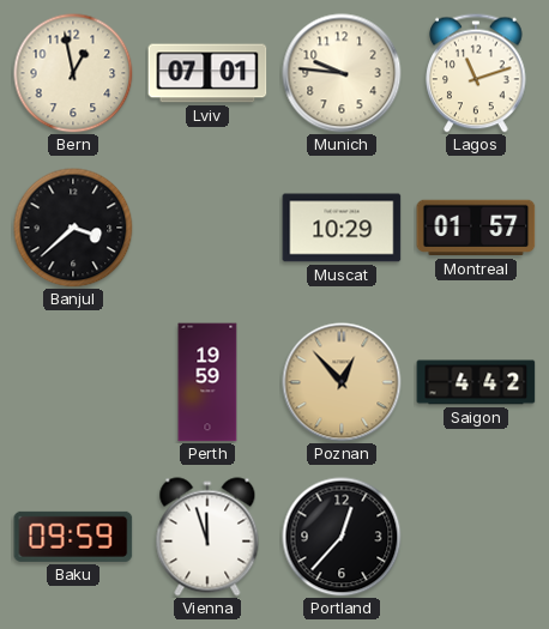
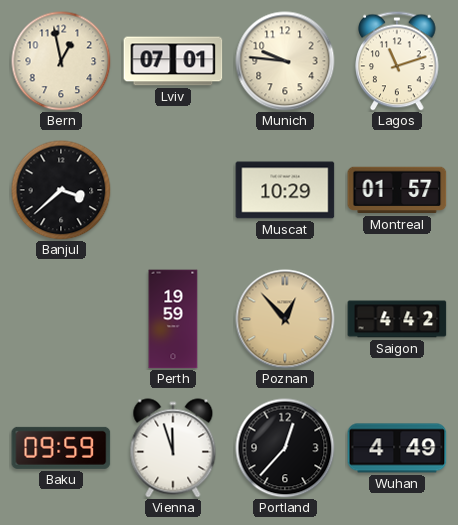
Wuhan: none -> 4:49 (397, 448)
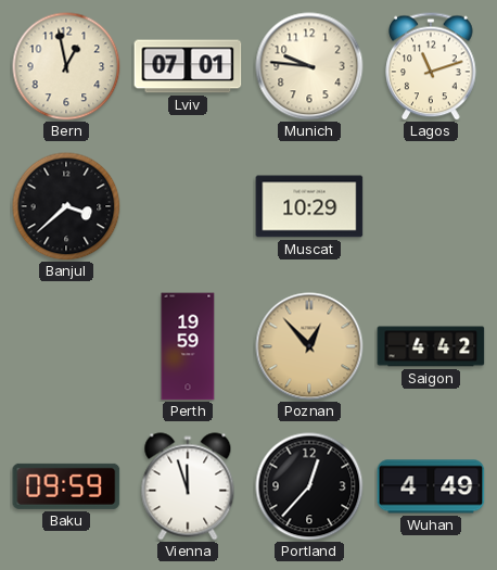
Montreal: 01:57 -> none (397, 190)
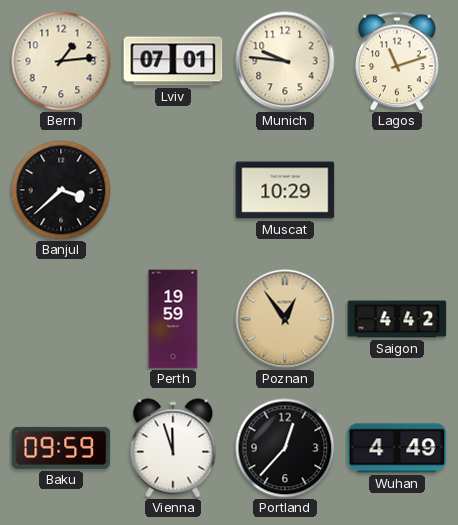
Bern: 12:58 -> 1:14 (61, 61)
Poznan: 12:53 -> 12:54 (285, 319)
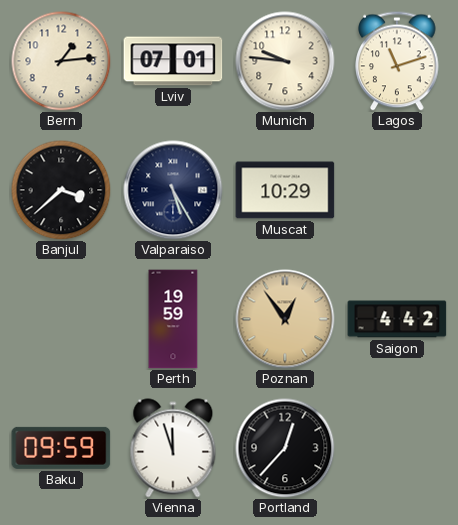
Valparaiso: none -> 5:25 (173, 190)
Wuhan: 4:49 -> none (397, 448)
